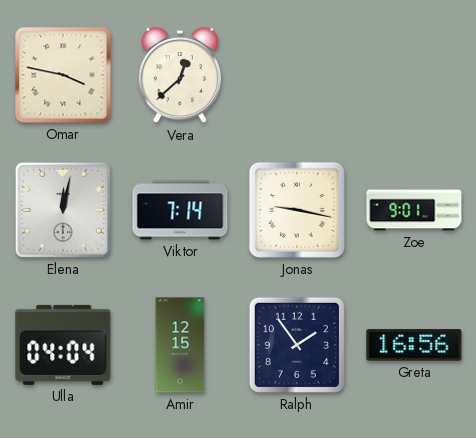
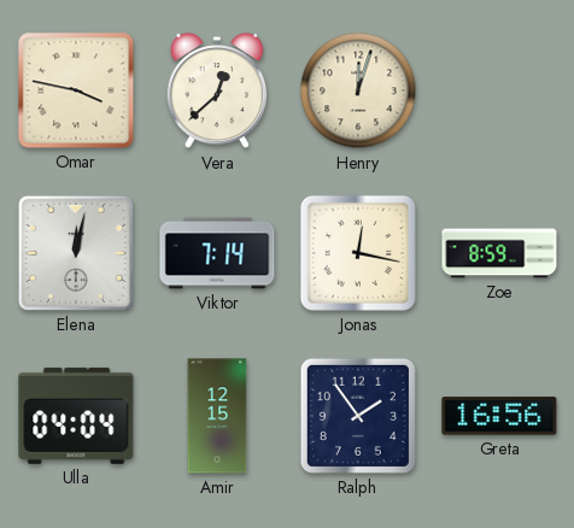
Henry: none -> 12:03 (358, 90)
Jonas: 9:17 -> 12:17 (358, 253)
Zoe: 9:01 -> 8:59 (499, 253)
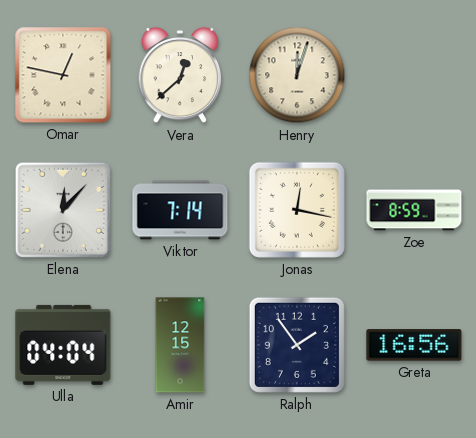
Omar: 3:47 -> 12:47 (63, 75)
Elena: 12:02 -> 12:07 (63, 210)
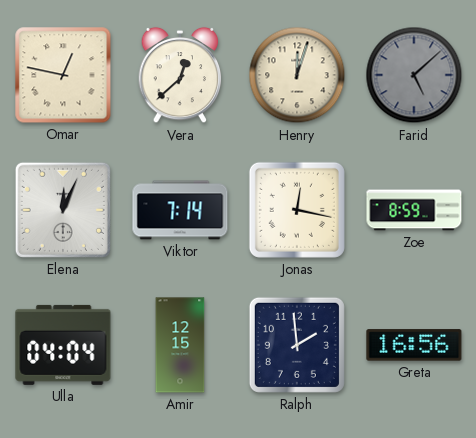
Farid: none -> 5:08 (414, 75)
Elena: 12:07 -> 12:04 (63, 210)
Ralph: 1:54 -> 1:59 (297, 345)
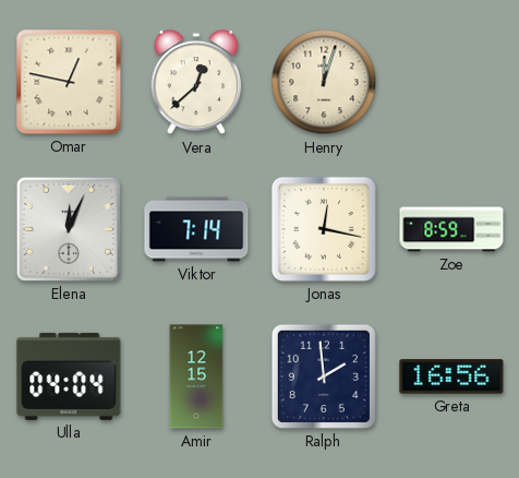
Farid: 5:08 -> none (414, 75)
